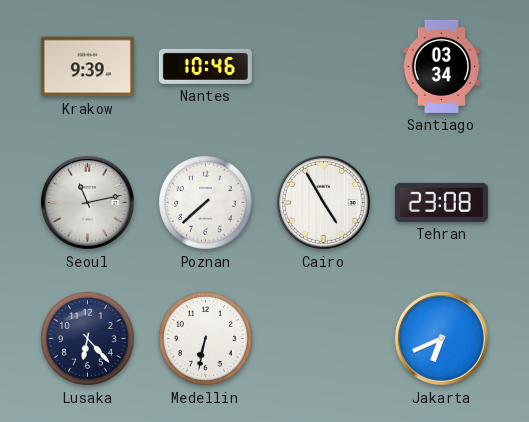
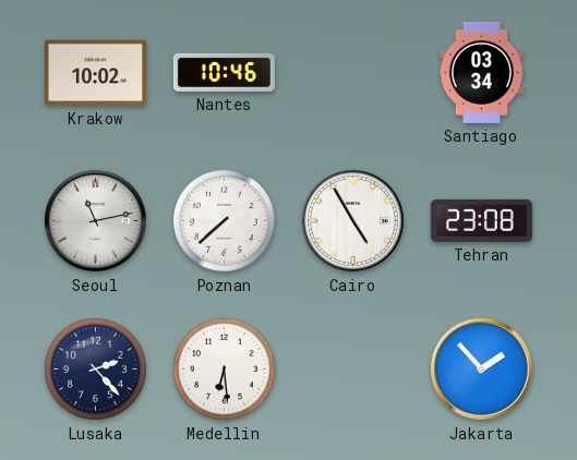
Krakow: 9:39 -> 10:02 (95, 73)
Lusaka: 6:23 -> 2:23 (96, 370)
Medellin: 6:32 -> 6:29 (225, 370)
Jakarta: 6:41 -> 1:53 (481, 368)
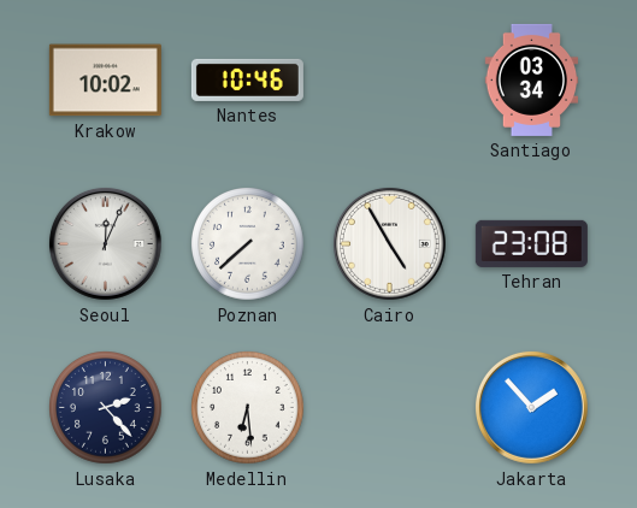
Seoul: 11:13 -> 12:04 (105, 243)
